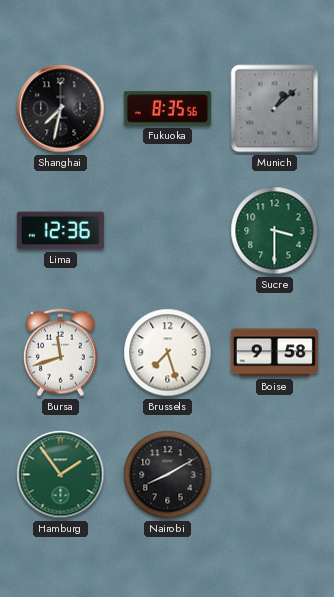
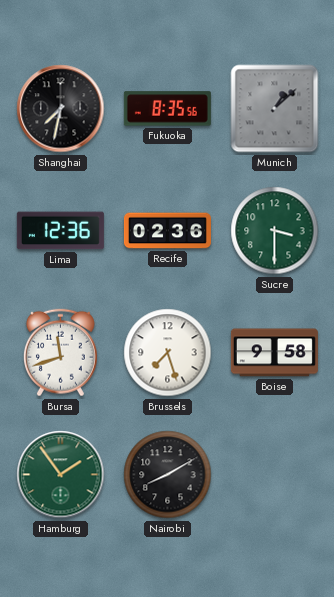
Recife: none -> 02:36 (167, 231)
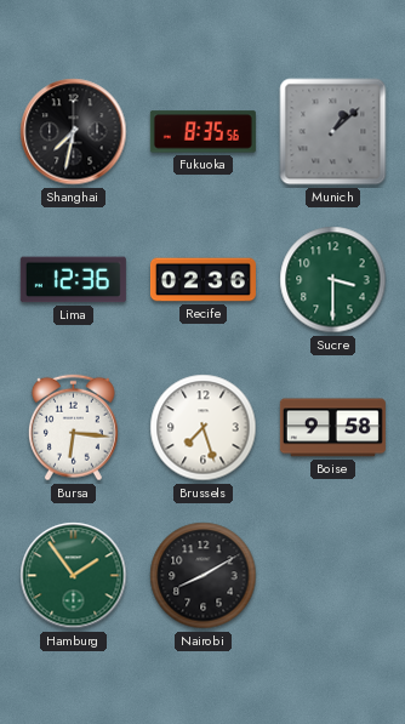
Bursa: 11:42 -> 6:16 (73, 428)
